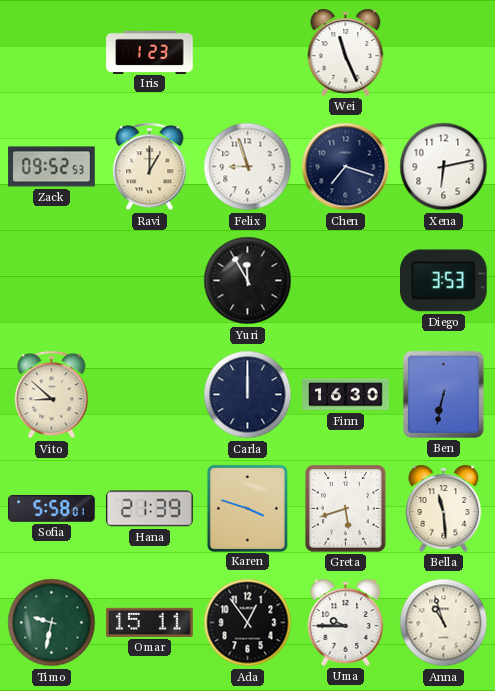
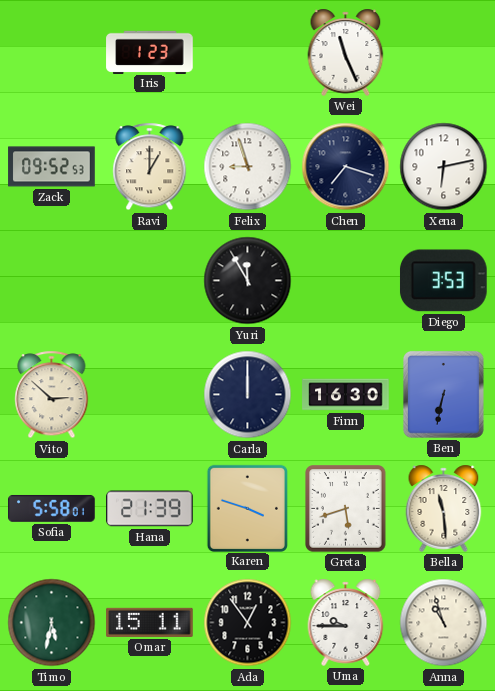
Vito: 8:52 -> 2:52 (52, 395)
Timo: 9:32 -> 5:32 (52, 623)
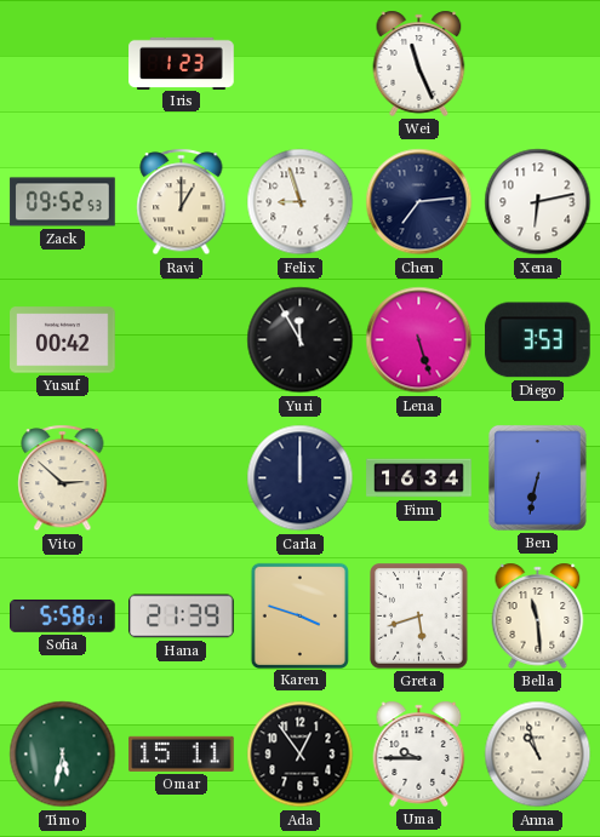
Chen: 7:18 -> 7:14 (419, 202)
Yusuf: none -> 00:42 (63, 340)
Lena: none -> 5:27 (419, 340)
Finn: 16:30 -> 16:34 (419, 478)
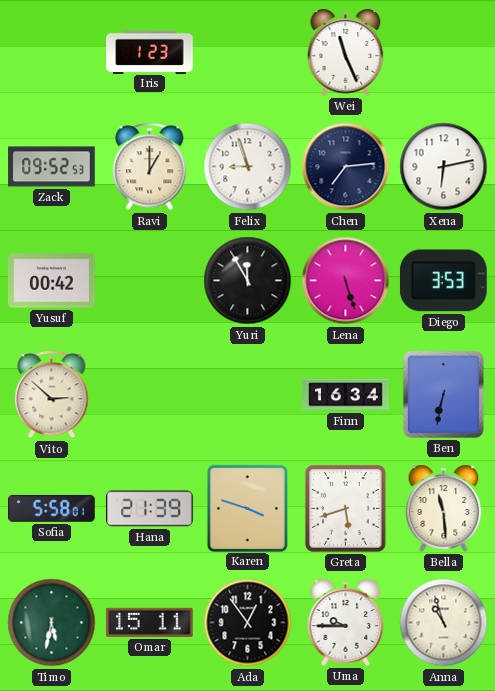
Carla: 12:00 -> none (301, 478)
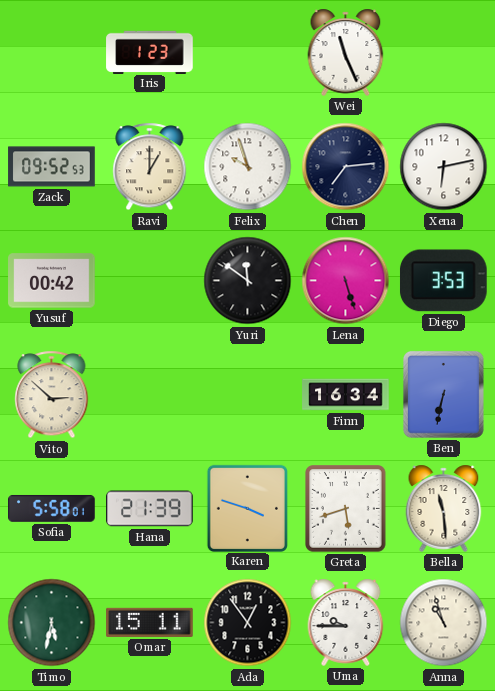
Felix: 8:57 -> 9:57 (248, 167)
Yuri: 11:55 -> 11:51 (248, 281)
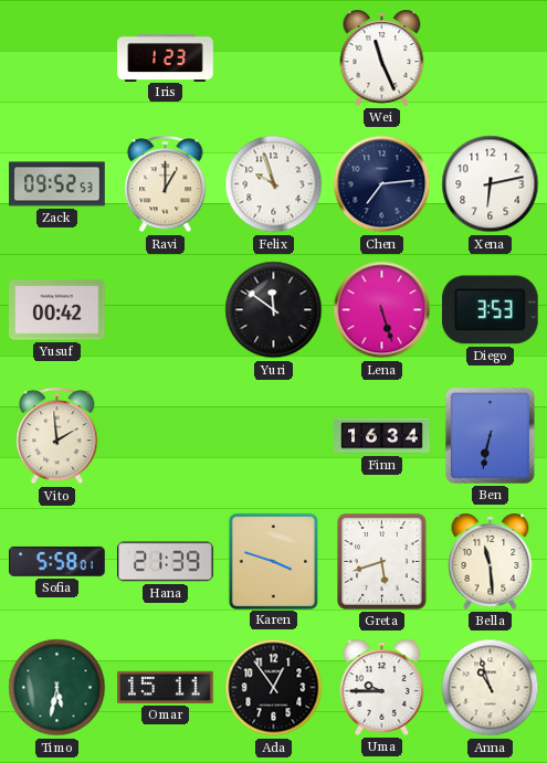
Vito: 2:52 -> 1:59 (57, 436)
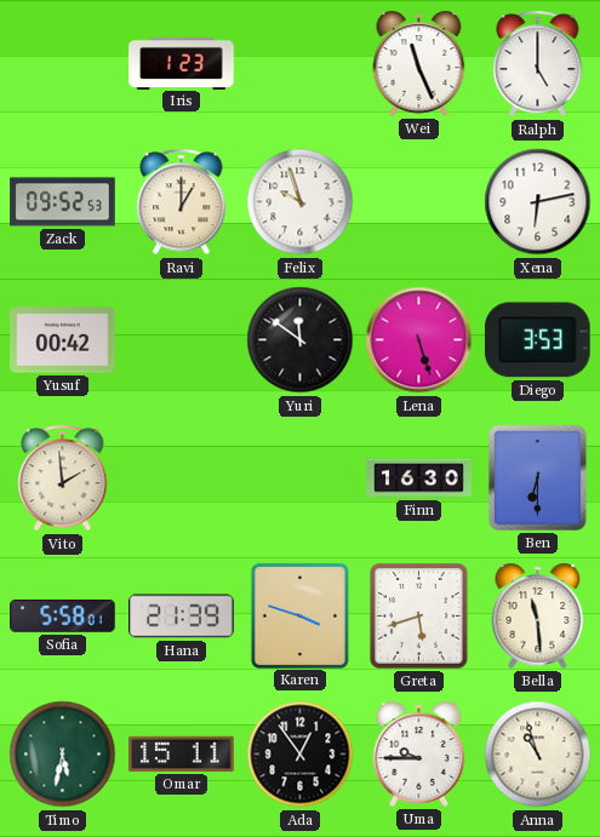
Ralph: none -> 5:00 (538, 64)
Chen: 7:14 -> none (382, 184)
Finn: 16:34 -> 16:30 (419, 478)
Ben: 6:32 -> 6:30 (537, 477)
